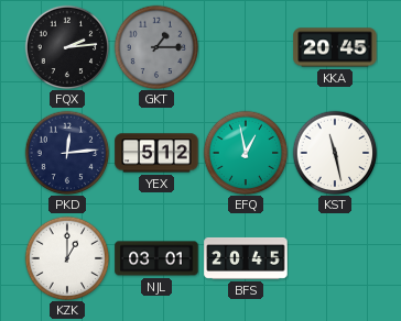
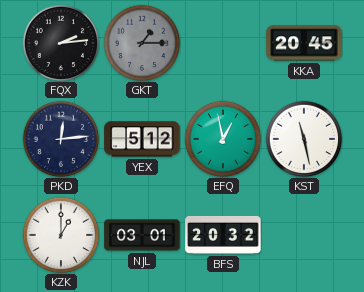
BFS: 20:45 -> 20:32 (223, 235)
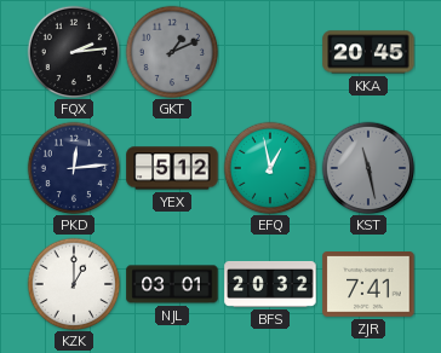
GKT: 1:15 -> 1:11 (172, 52)
KST dial: white -> grey (368, 168)
ZJR: none -> 7:41 (368, 285)
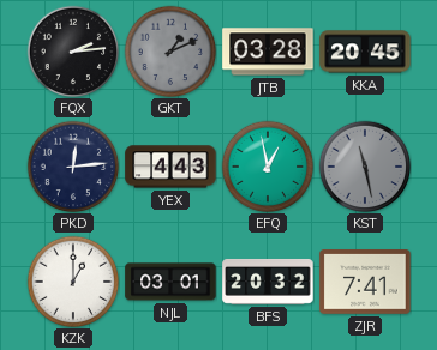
JTB: none -> 03:28 (268, 52)
YEX: 5:12 -> 4:43 (170, 167)
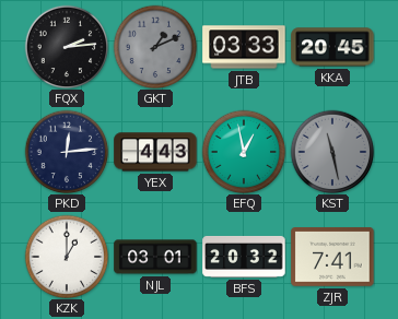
JTB: 03:28 -> 03:33 (244, 47)
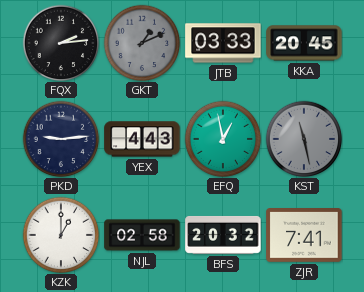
PKD: 12:14 -> 9:14 (61, 139)
NJL: 03:01 -> 02:58 (142, 235)
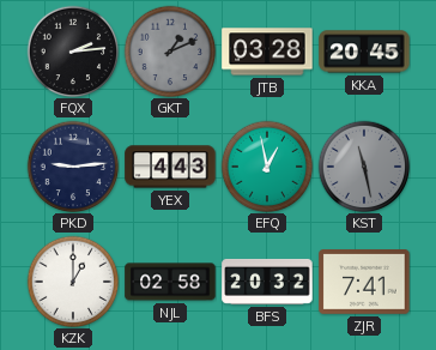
JTB: 03:33 -> 03:28 (267, 52)
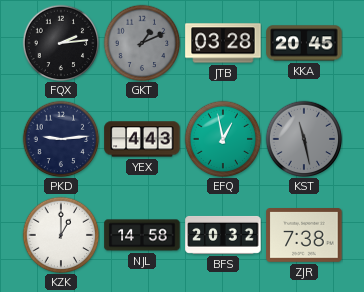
NJL: 02:58 -> 14:58 (142, 235)
ZJR: 7:41 -> 7:38 (304, 236)
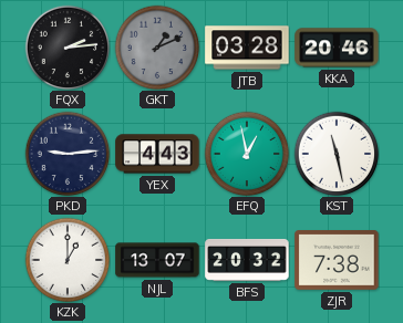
KKA: 20:45 -> 20:46 (337, 48)
KST dial: grey -> white (337, 154)
NJL: 14:58 -> 13:07 (157, 260)
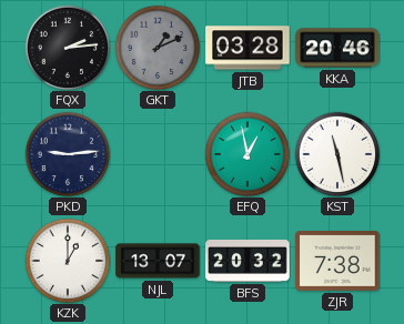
YEX: 4:43 -> none (157, 154)
